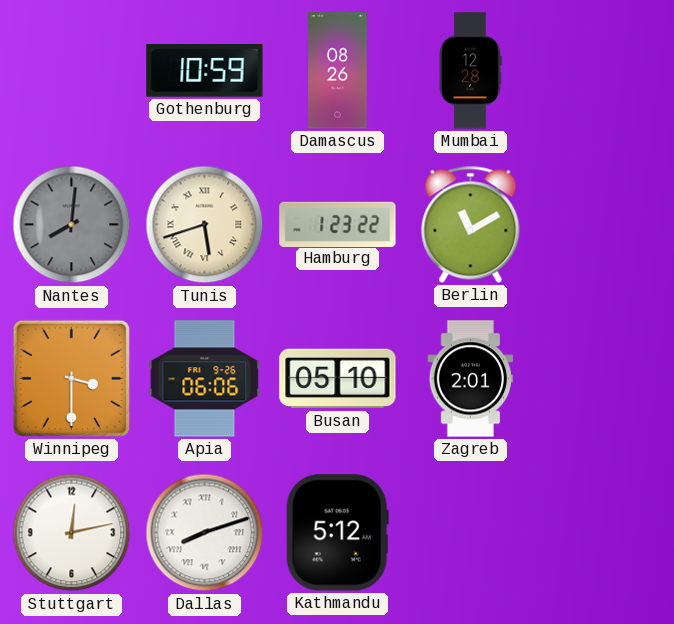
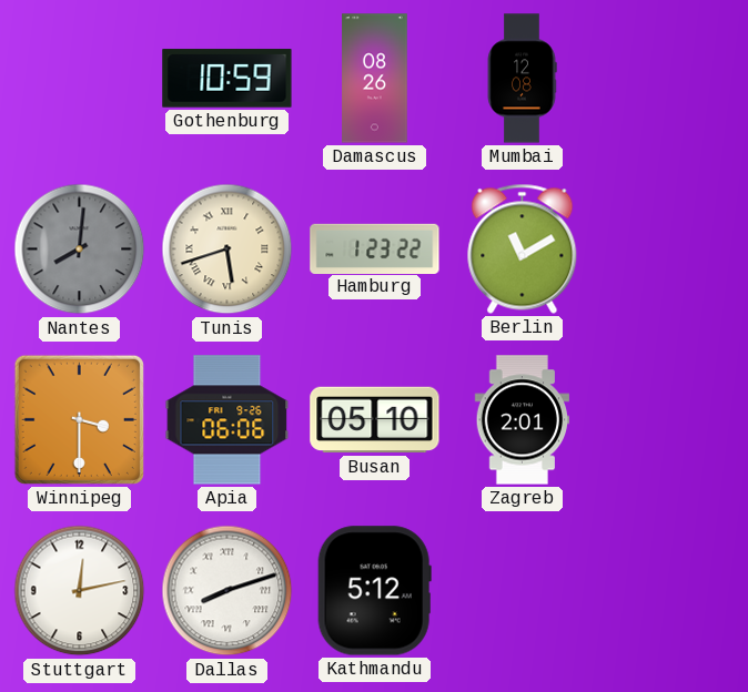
Mumbai: 12:28 -> 12:08 (522, 79)
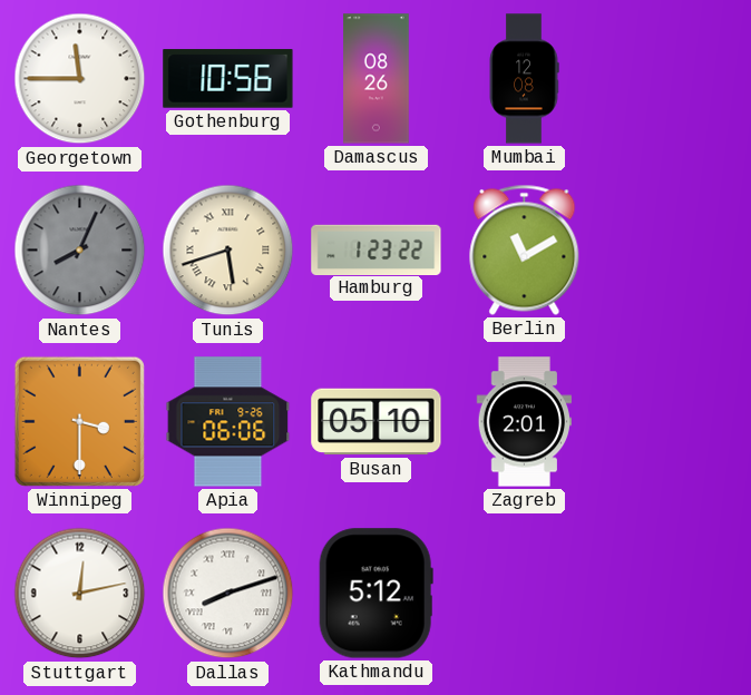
Georgetown: none -> 11:45 (80, 79)
Gothenburg: 10:59 -> 10:56 (228, 79)
Nantes: 8:01 -> 8:04 (80, 251)
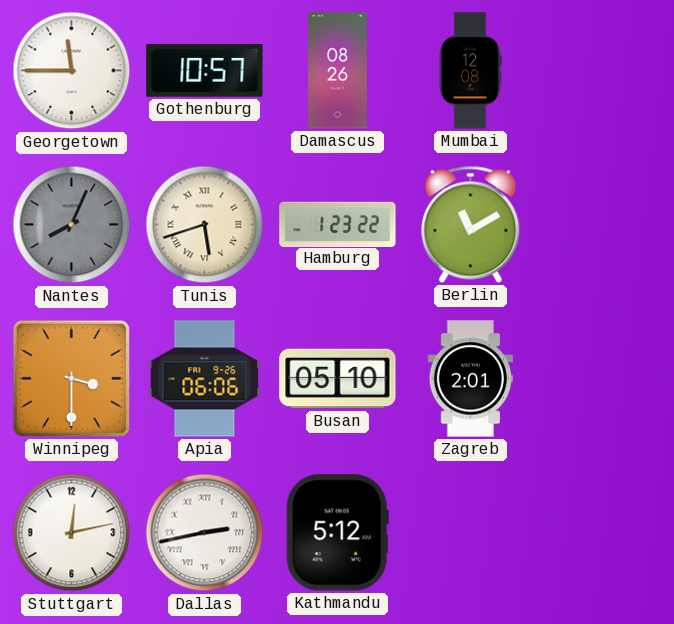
Gothenburg: 10:56 -> 10:57 (205, 71)
Dallas: 8:12 -> 2:43 (205, 533)
